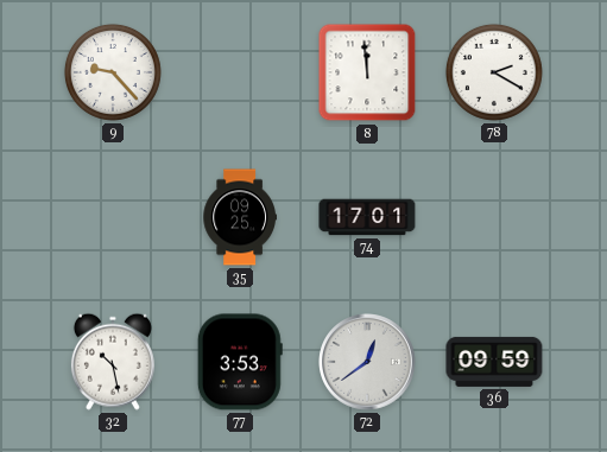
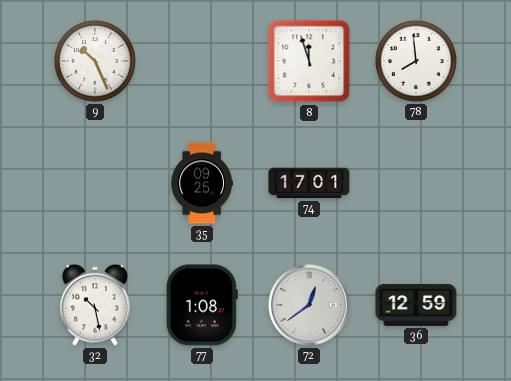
9: 9:23 -> 10:26 (95, 61)
8: 11:59 -> 11:57 (309, 61)
78: 2:20 -> 7:59 (416, 61)
77: 3:53 -> 1:08 (202, 305)
36: 09:59 -> 12:59 (416, 305)
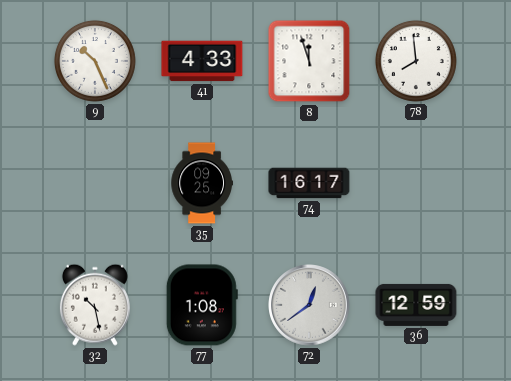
41: none -> 4:33 (202, 61)
74: 17:01 -> 16:17 (309, 183)
